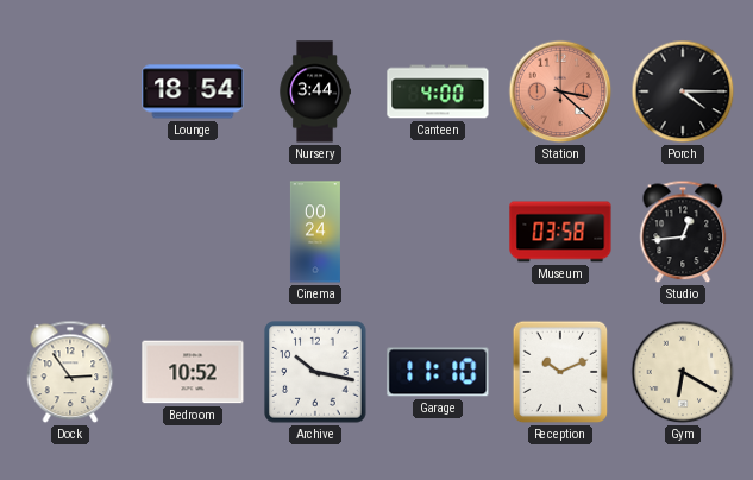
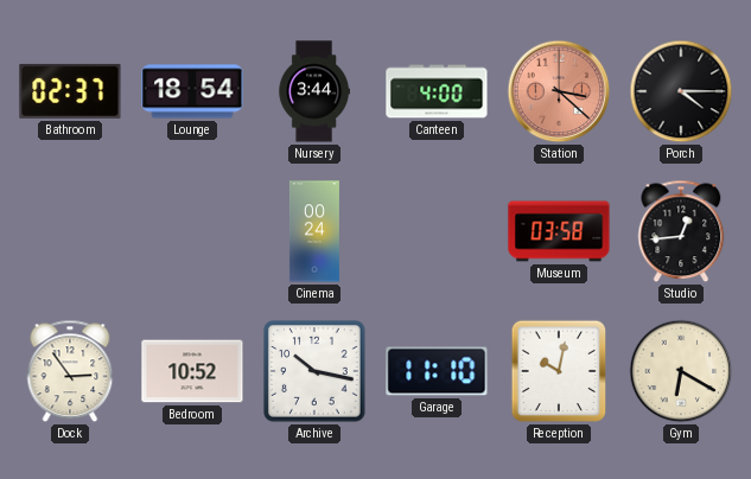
Bathroom: none -> 02:37 (70, 91)
Reception: 10:11 -> 10:02 (559, 371)
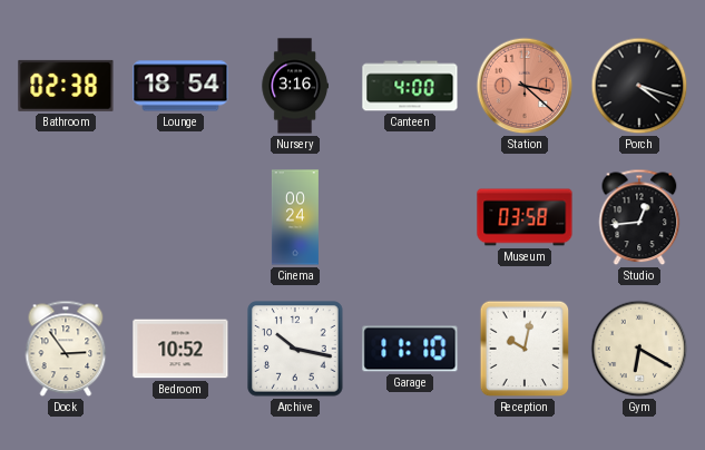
Bathroom: 02:37 -> 02:38 (66, 86)
Nursery: 3:44 -> 3:16 (295, 86)
Porch: 4:15 -> 4:18 (639, 86)
